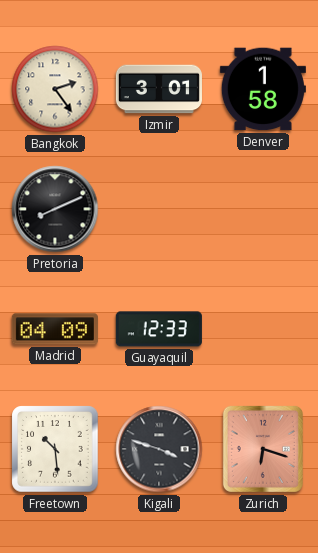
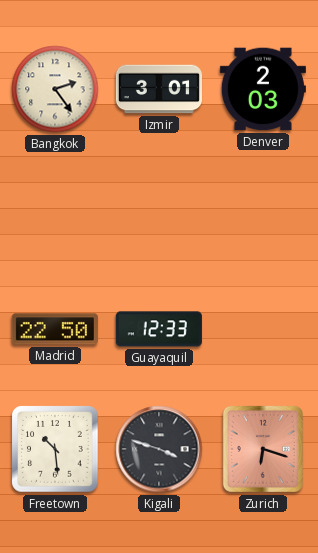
Denver: 1:58 -> 2:03 (263, 89)
Pretoria: 8:11 -> none (55, 209)
Madrid: 04:09 -> 22:50 (55, 329)
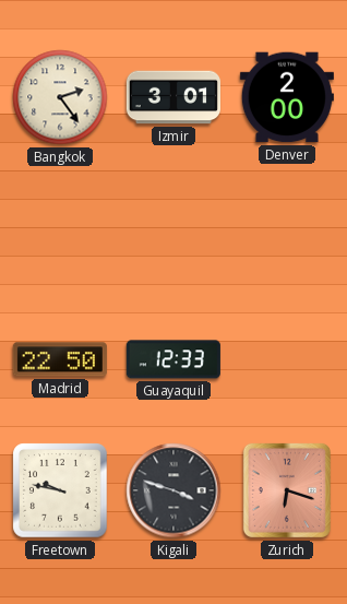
Denver: 2:03 -> 2:00 (287, 97)
Freetown: 10:29 -> 9:47 (60, 490)
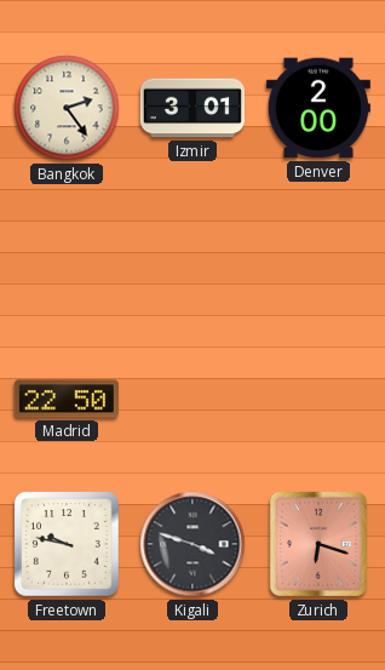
Guayaquil: 12:33 -> none (174, 359)
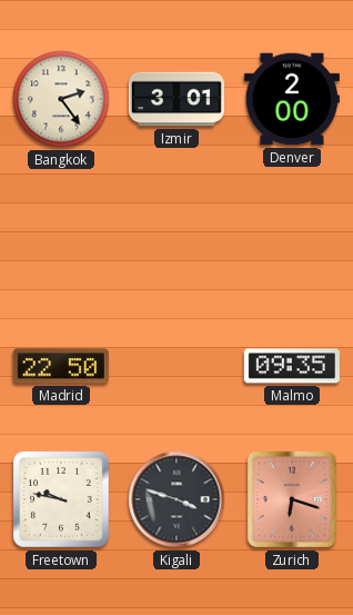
Malmo: none -> 09:35 (292, 366)
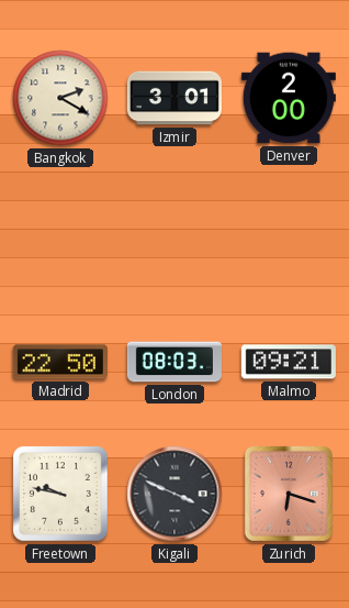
Bangkok: 2:24 -> 2:20 (60, 98)
London: none -> 08:03 (174, 362)
Malmo: 09:35 -> 09:21 (289, 362)
Kigali: 3:48 -> 3:49 (174, 494)
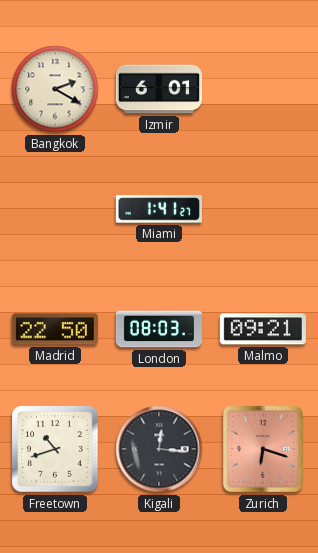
Izmir: 3:01 -> 6:01 (159, 89)
Denver: 2:00 -> none (289, 98)
Miami: none -> 1:41 (159, 209)
Freetown: 9:47 -> 10:42 (55, 449)
Kigali: 3:49 -> 12:16 (159, 449)
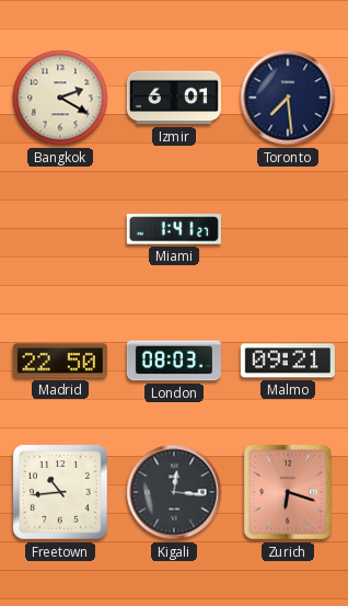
Toronto: none -> 7:29 (288, 98)
Freetown: 10:42 -> 10:44 (60, 492)
